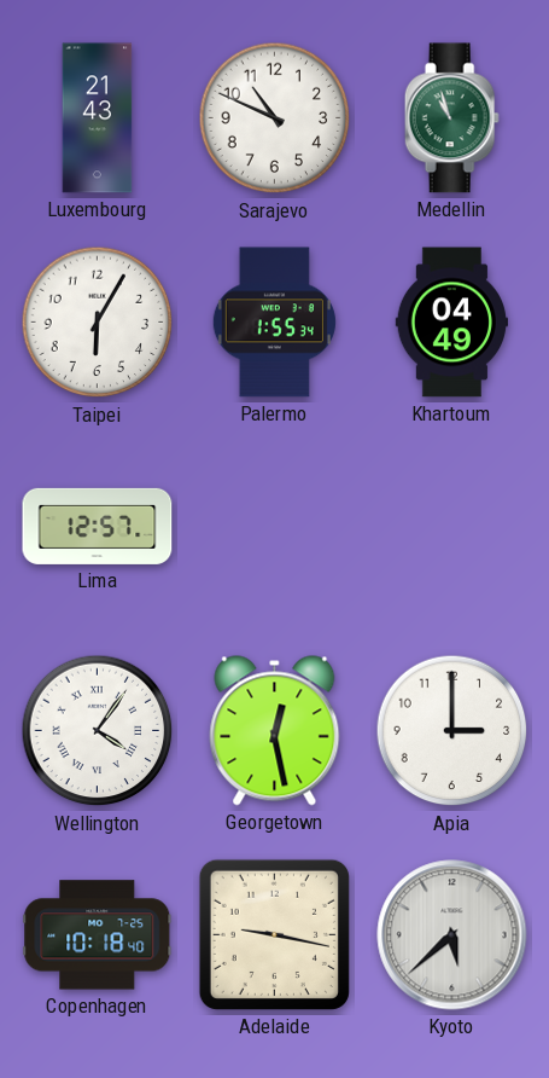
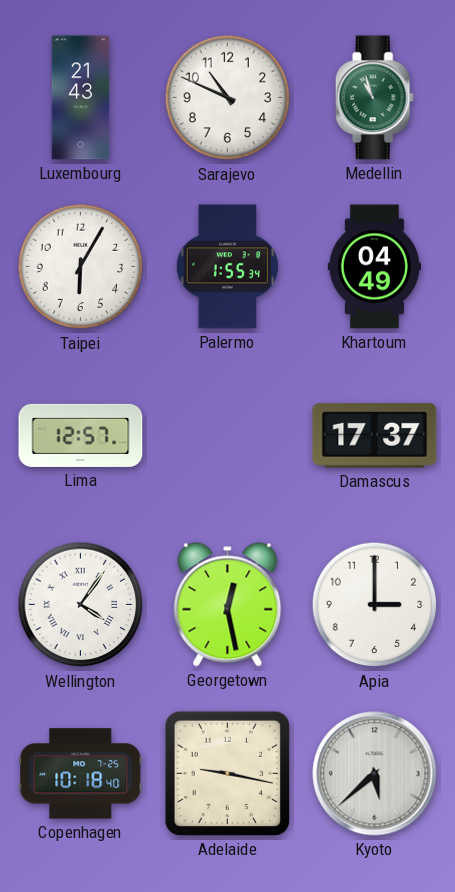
Damascus: none -> 17:37 (375, 436)
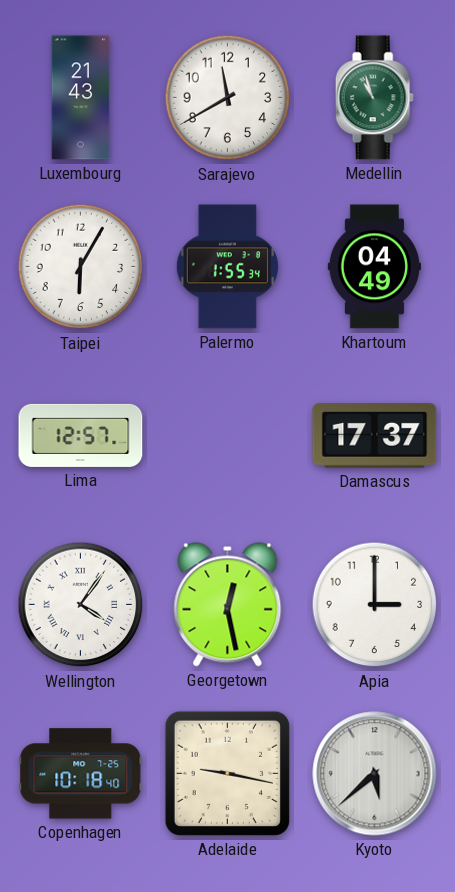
Sarajevo: 10:49 -> 11:40 (228, 98)
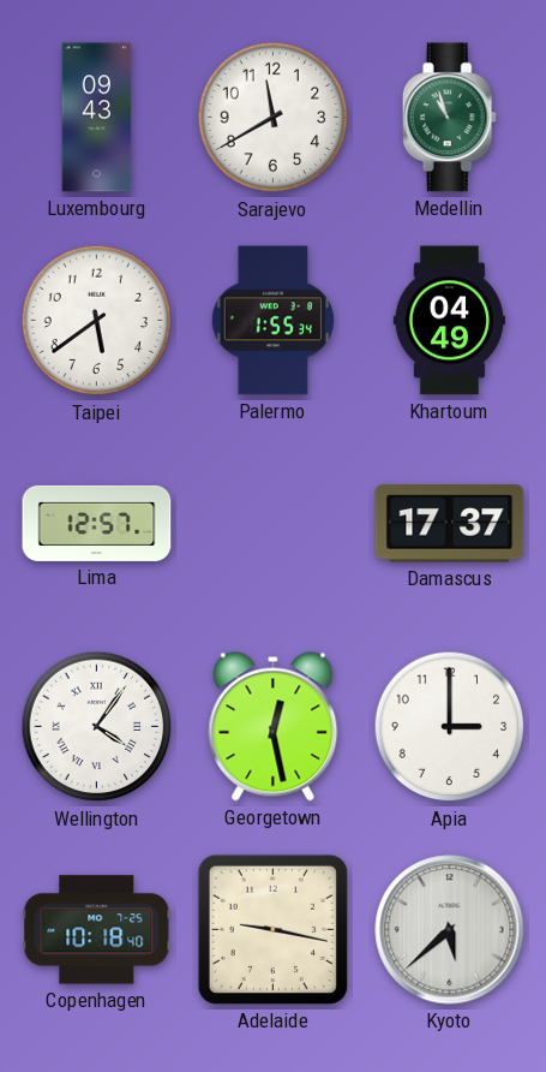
Luxembourg: 21:43 -> 09:43 (97, 118)
Taipei: 6:05 -> 5:39 (97, 321)
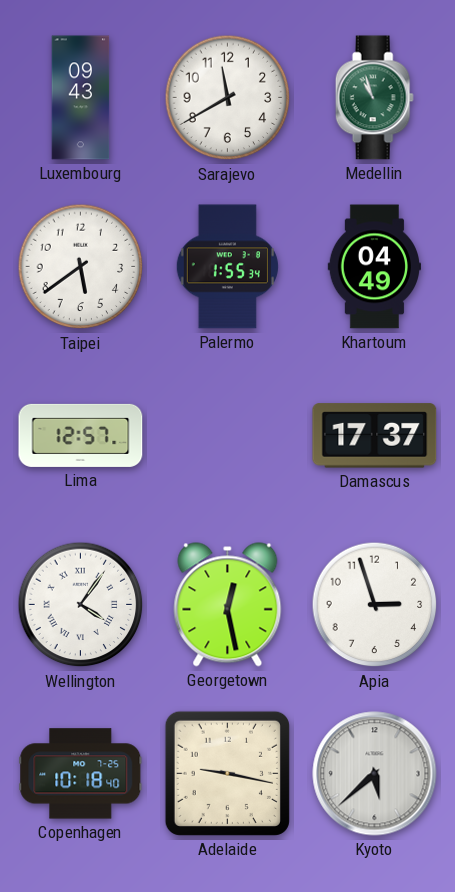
Apia: 3:00 -> 2:57 (375, 605)
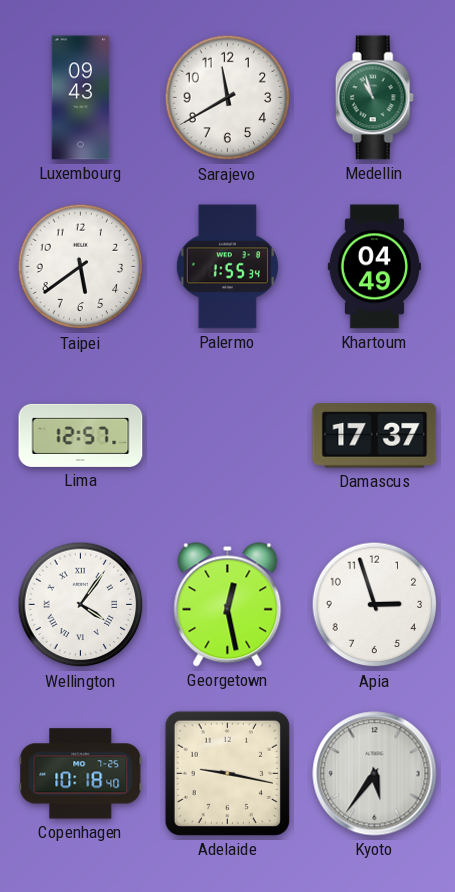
Kyoto: 5:38 -> 5:36 (375, 774)
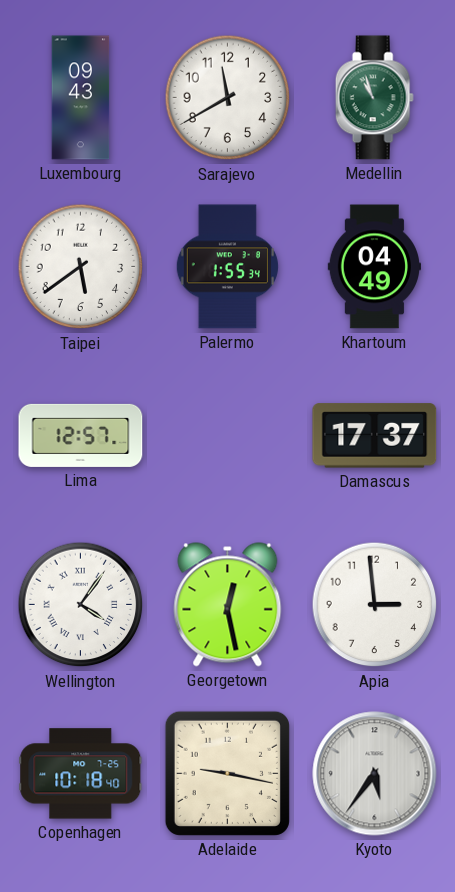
Apia: 2:57 -> 2:59 (375, 605)
